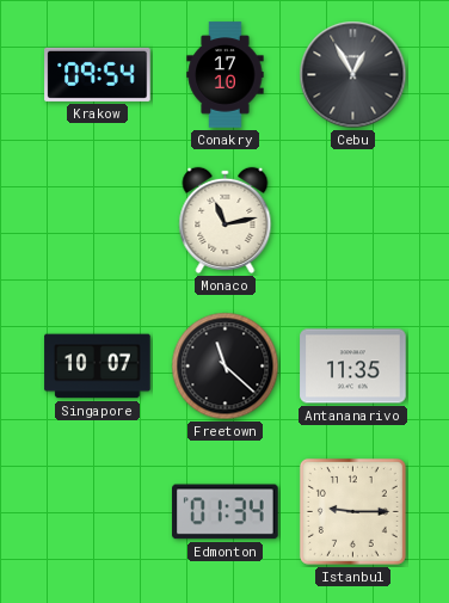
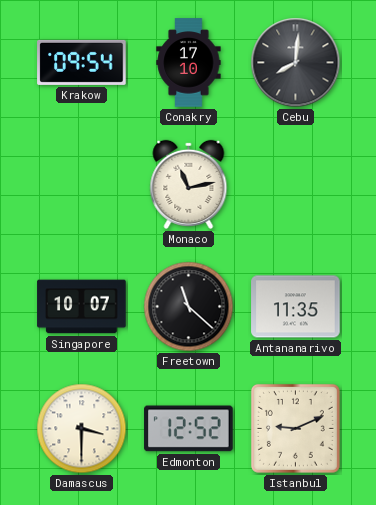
Cebu: 12:55 -> 8:01 (296, 63)
Damascus: none -> 3:30 (82, 429)
Edmonton: 01:34 -> 12:52 (189, 429)
Istanbul: 9:15 -> 9:11 (295, 428)
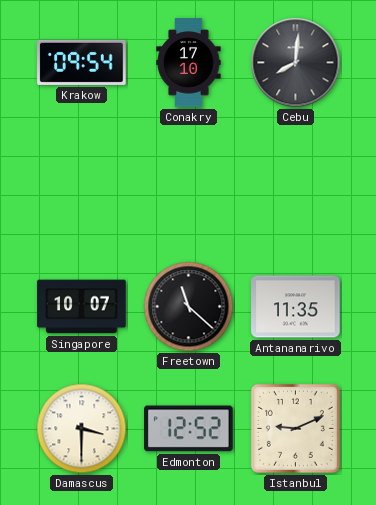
Monaco: 11:13 -> none (189, 184)
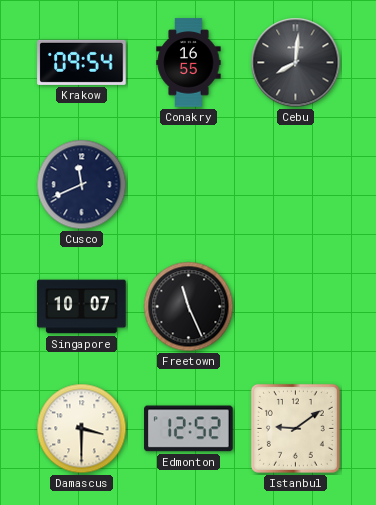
Conakry: 17:10 -> 16:55 (189, 63)
Cusco: none -> 11:41 (82, 185)
Freetown: 11:22 -> 11:26 (189, 307)
Antananarivo: 11:35 -> none (296, 307)
Istanbul: 9:11 -> 9:09 (295, 428)
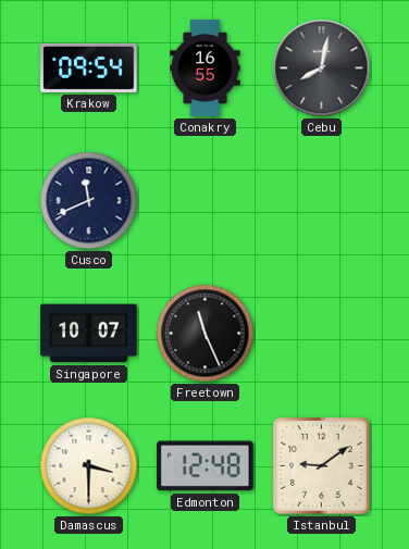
Cebu: 8:01 -> 8:02 (322, 68)
Edmonton: 12:52 -> 12:48 (206, 466)
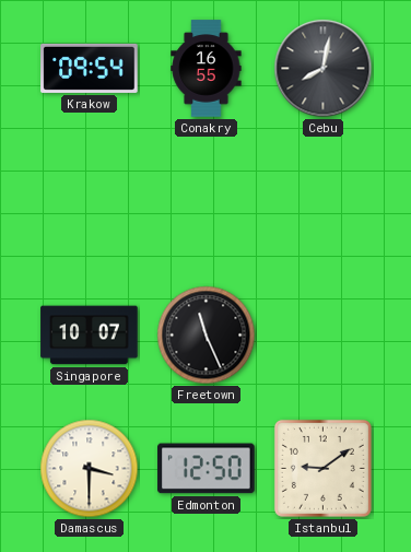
Cusco: 11:41 -> none (89, 201)
Edmonton: 12:48 -> 12:50 (207, 469)
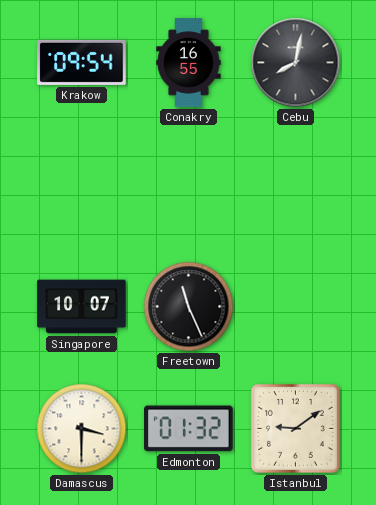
Edmonton: 12:50 -> 01:32 (189, 429)
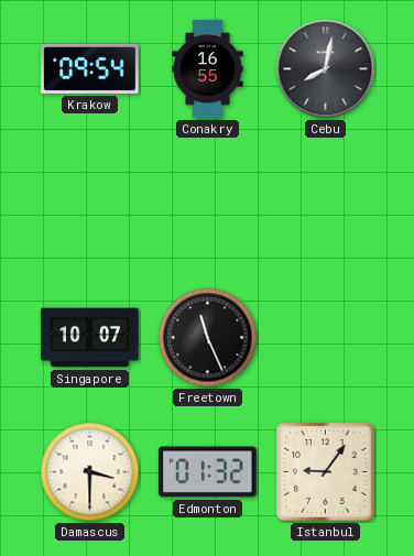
Istanbul: 9:09 -> 9:06 (325, 471)
